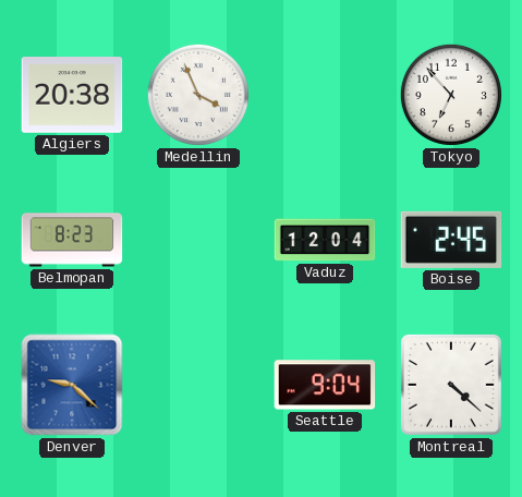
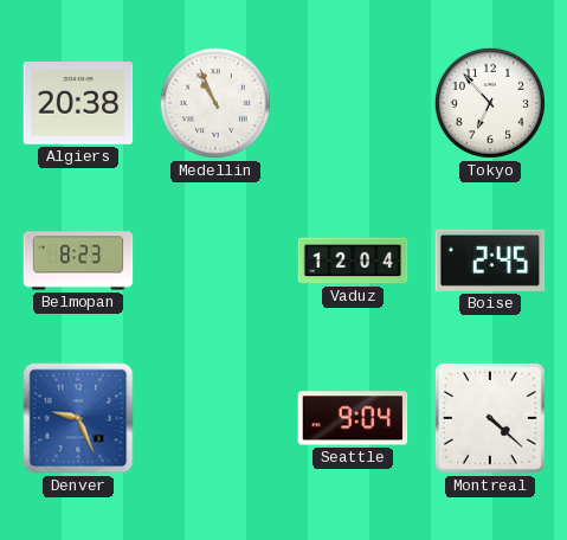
Medellin: 3:56 -> 10:56 (215, 103)
Denver: 9:22 -> 9:26 (78, 418)
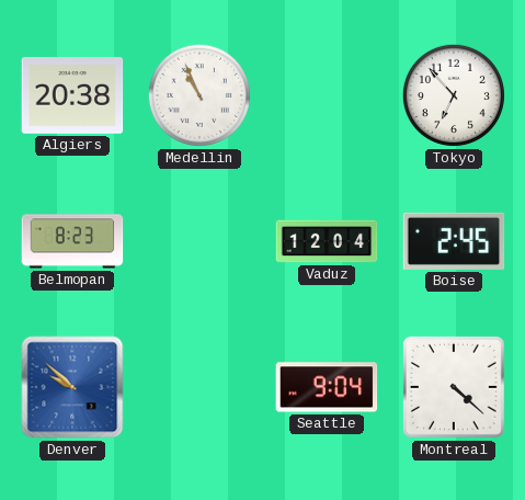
Denver: 9:26 -> 9:52 (72, 387)
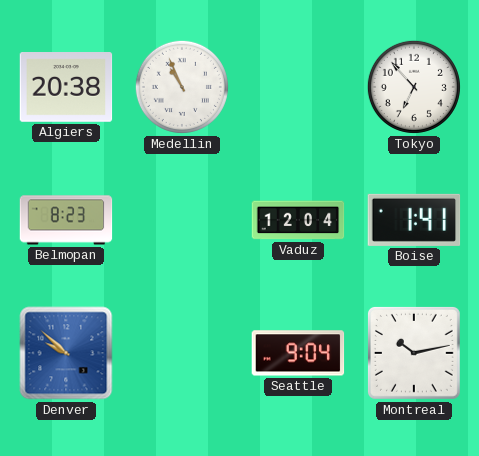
Boise: 2:45 -> 1:41 (414, 220)
Montreal: 4:22 -> 10:13 (414, 353)
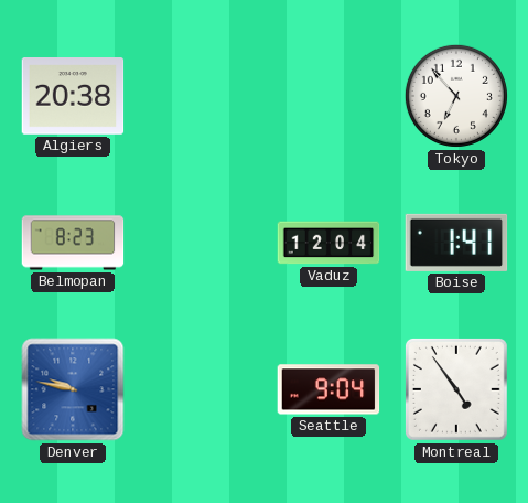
Medellin: 10:56 -> none (182, 87)
Denver: 9:52 -> 9:47 (73, 389)
Montreal: 10:13 -> 4:54 (456, 389)
